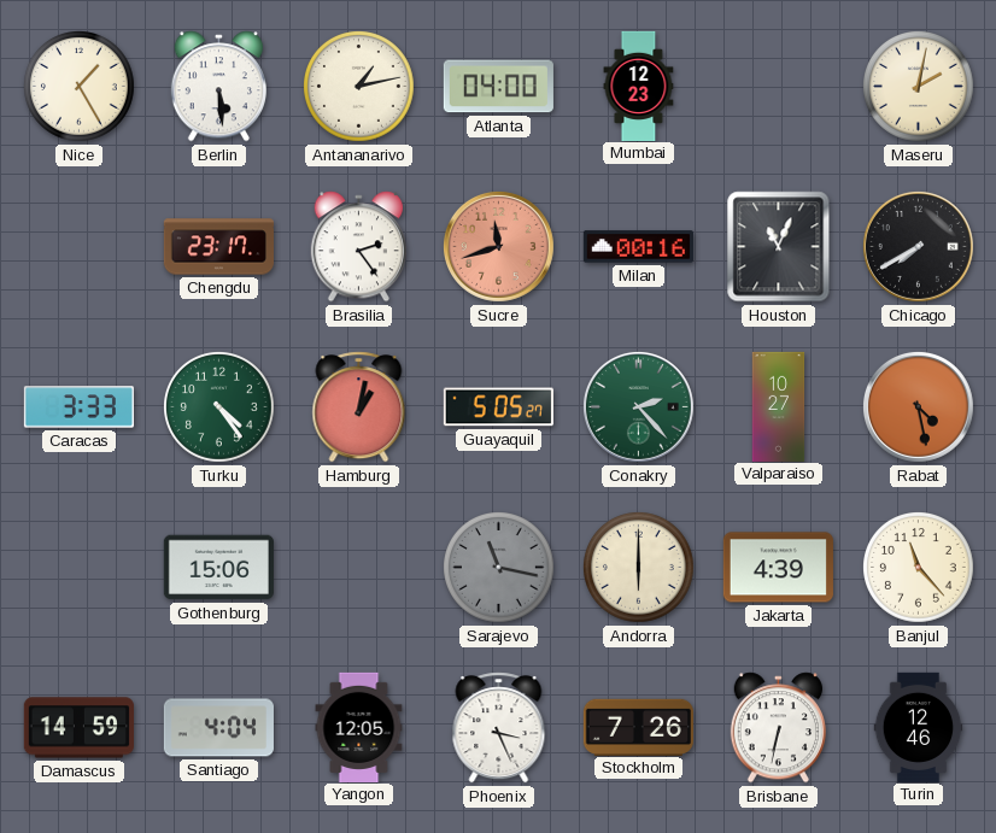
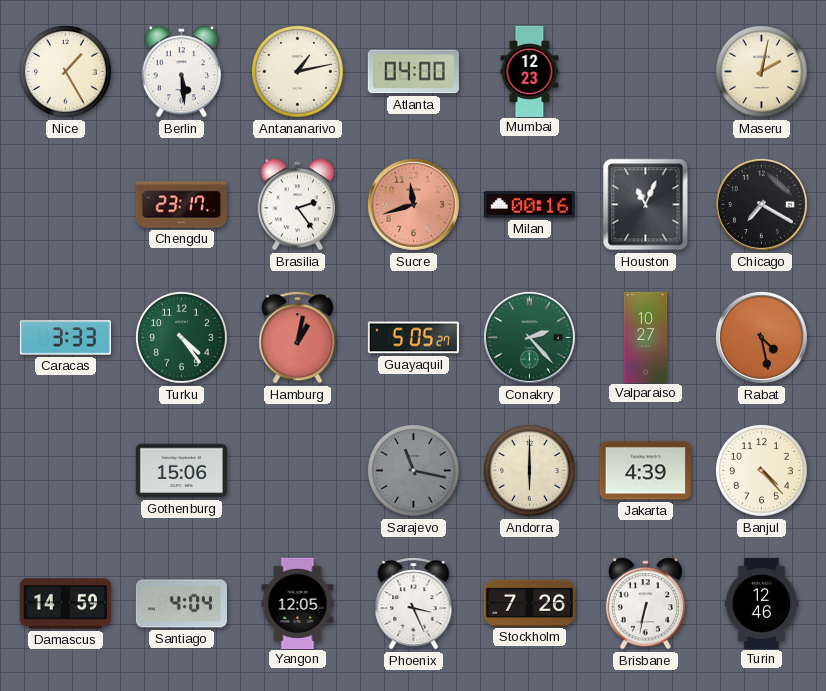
Chicago: 7:40 -> 7:20 (761, 204)
Banjul: 11:23 -> 4:23 (762, 471)
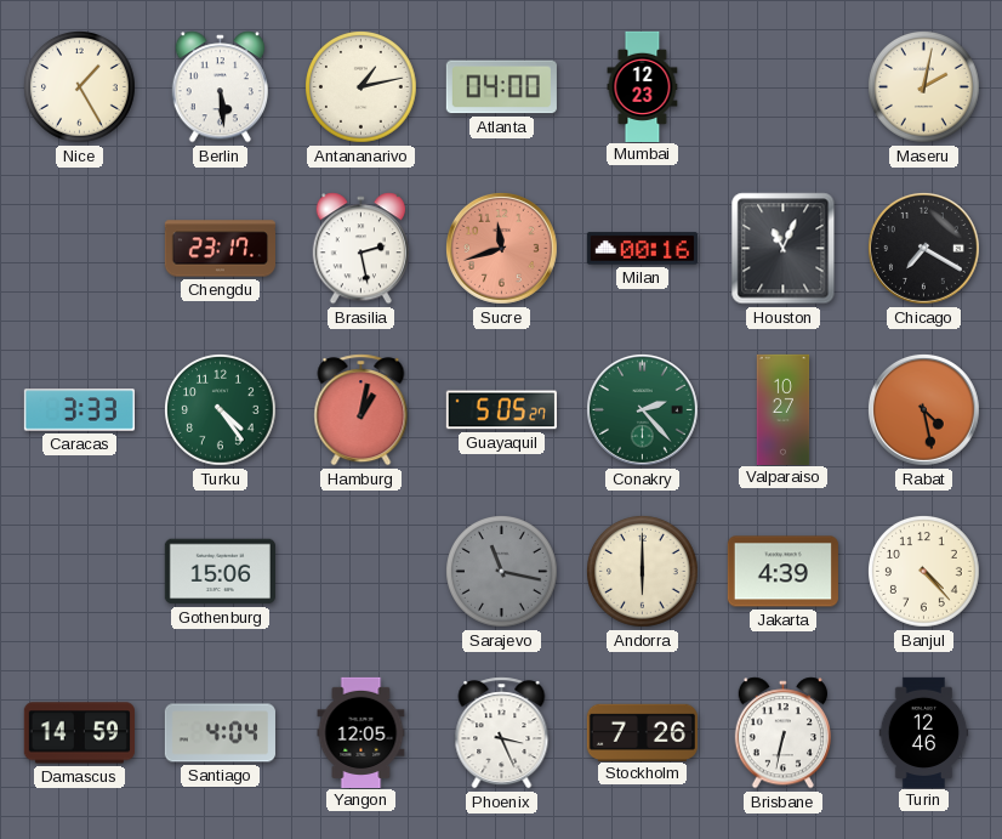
Brasilia: 2:24 -> 2:28 (360, 249)
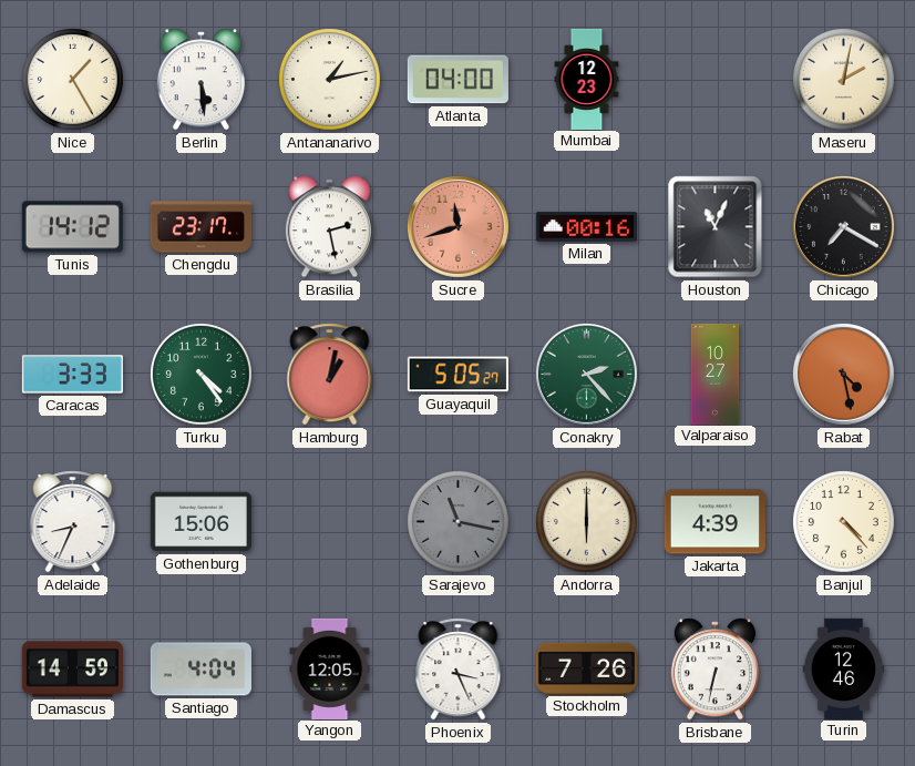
Tunis: none -> 14:12 (72, 227)
Adelaide: none -> 8:34 (73, 522)
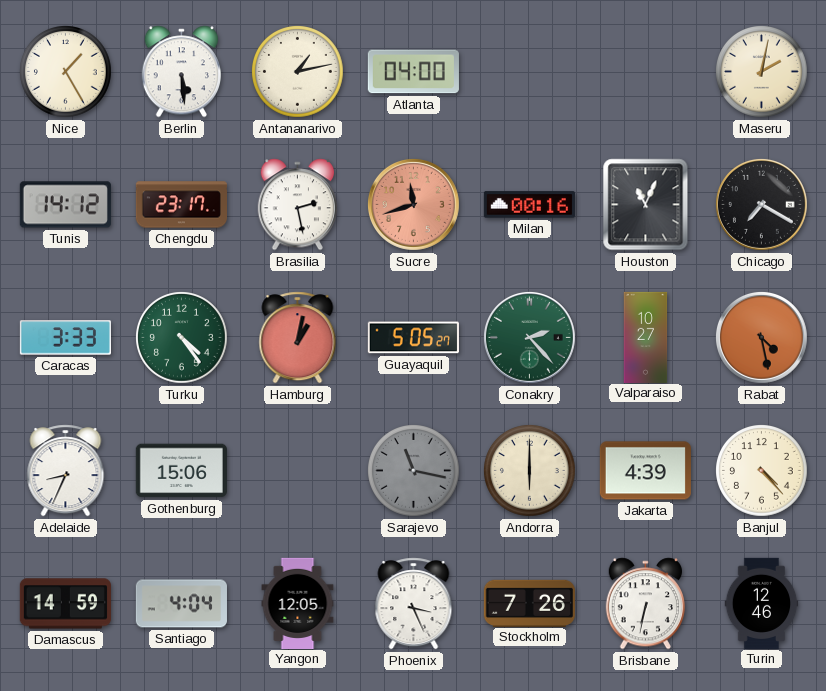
Mumbai: 12:23 -> none (587, 79)
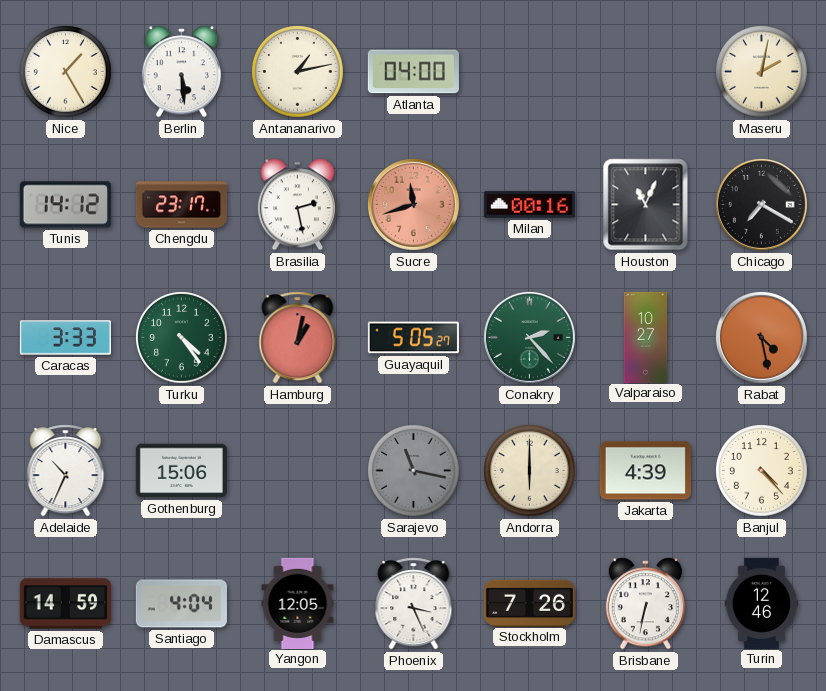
Adelaide: 8:34 -> 10:34 (66, 471)
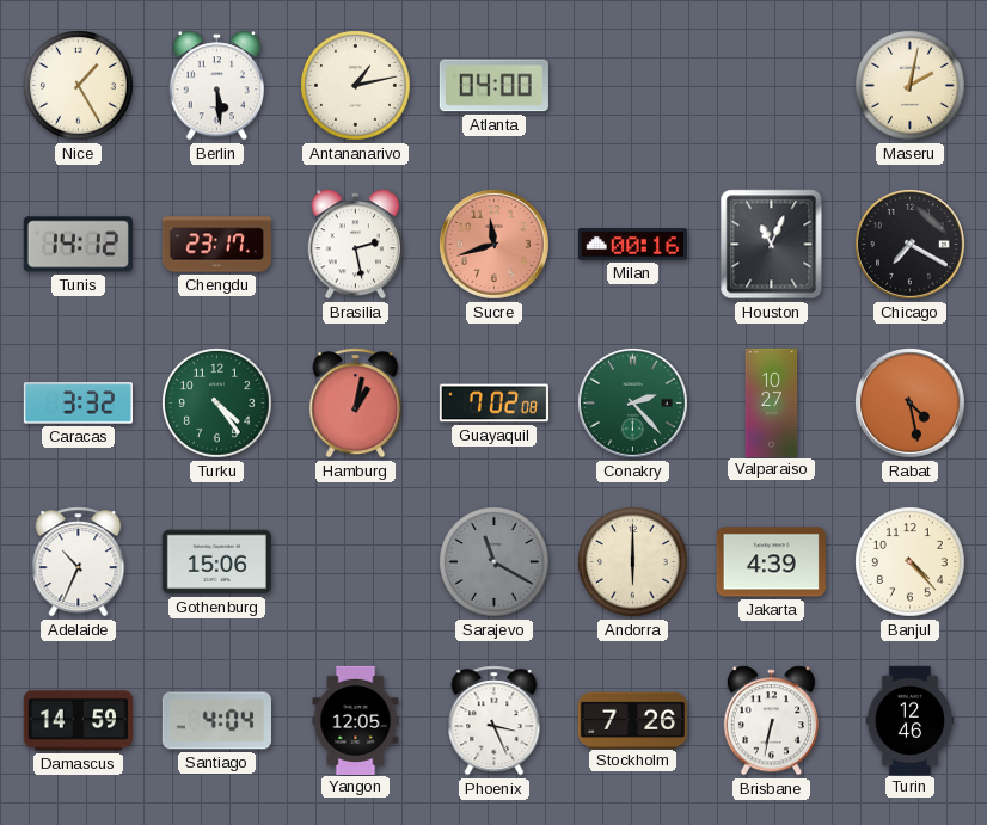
Caracas: 3:33 -> 3:32 (78, 404)
Guayaquil: 5:05 -> 7:02 (493, 404)
Sarajevo: 11:17 -> 11:20 (495, 562)
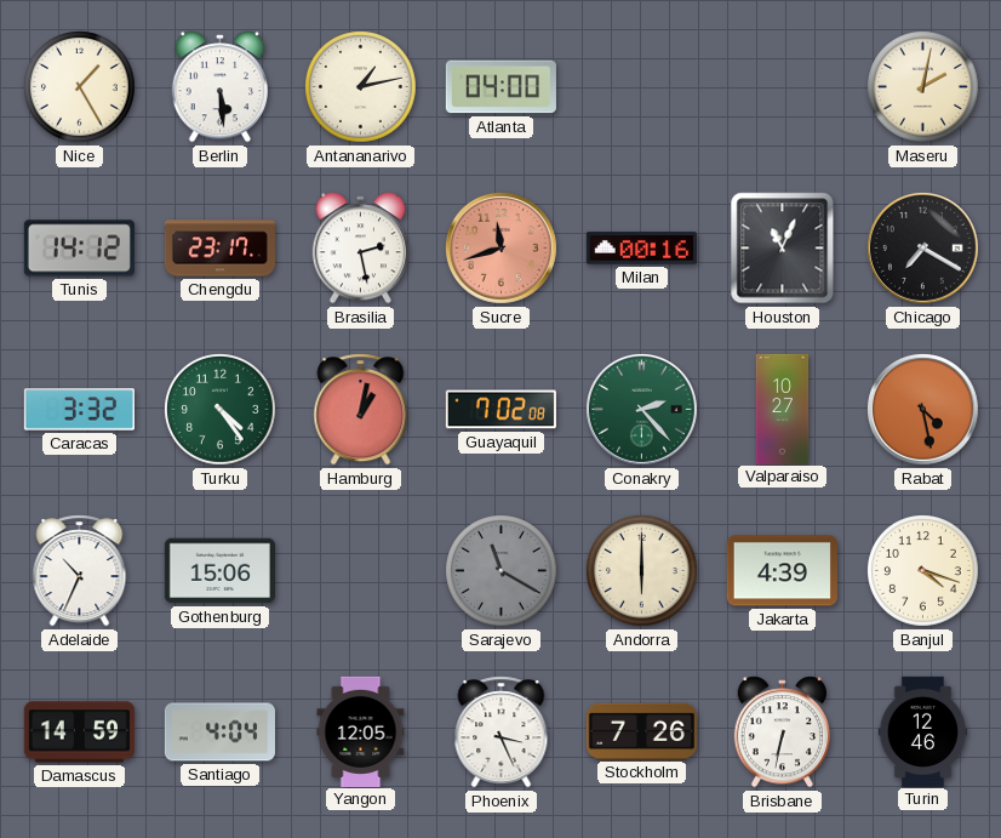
Banjul: 4:23 -> 4:18 (923, 571)
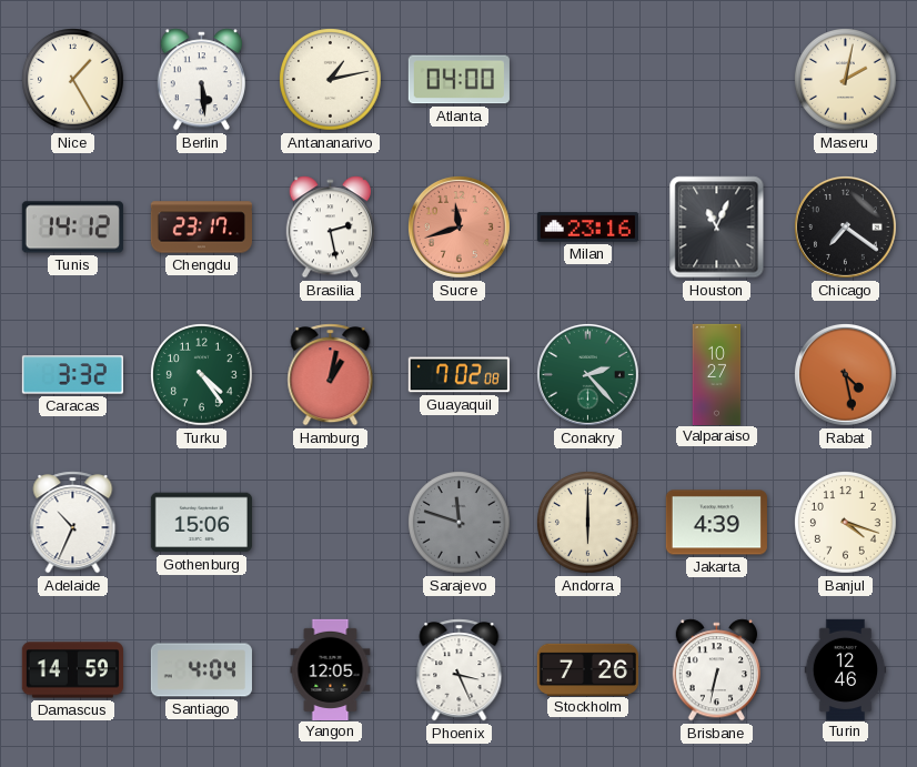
Milan: 00:16 -> 23:16 (587, 228)
Chicago: 7:20 -> 7:21 (845, 226)
Sarajevo: 11:20 -> 11:48 (460, 523)
